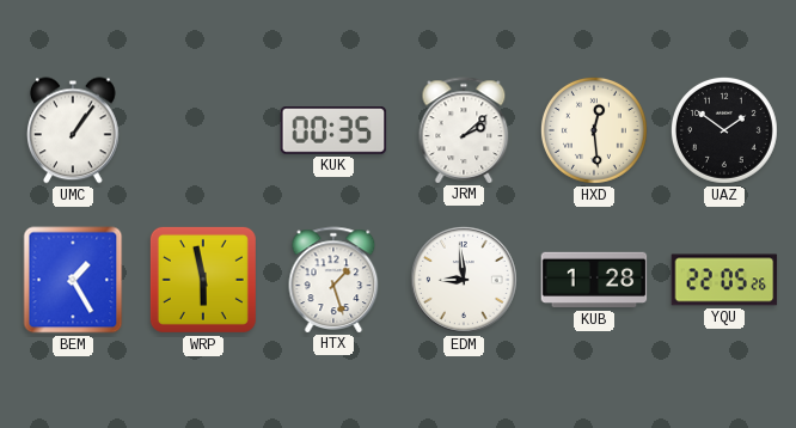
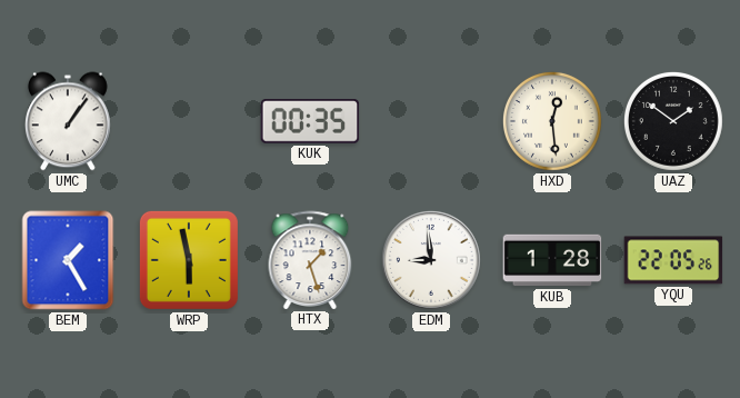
JRM: 2:08 -> none (464, 130)
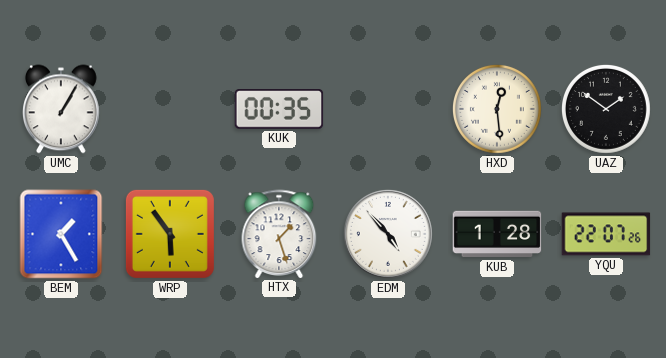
UMC: 1:06 -> 1:05 (62, 109)
WRP: 5:58 -> 5:54 (170, 234)
EDM: 8:59 -> 4:53 (388, 234)
YQU: 22:05 -> 22:07 (606, 234)
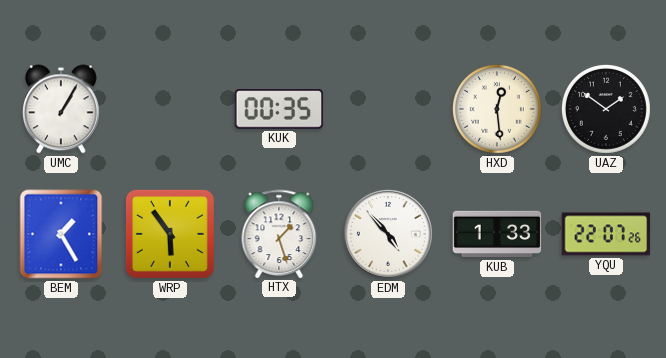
KUB: 1:28 -> 1:33 (497, 234)
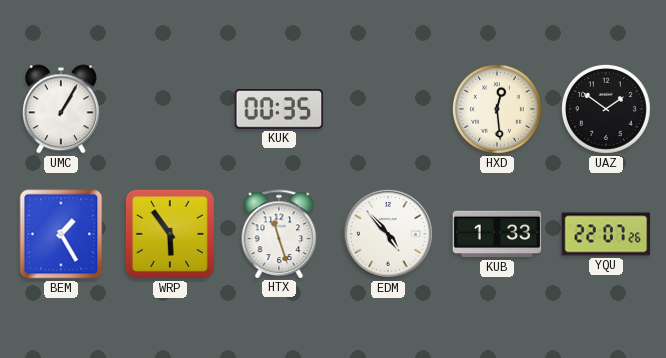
HTX: 1:27 -> 11:27 (279, 234)
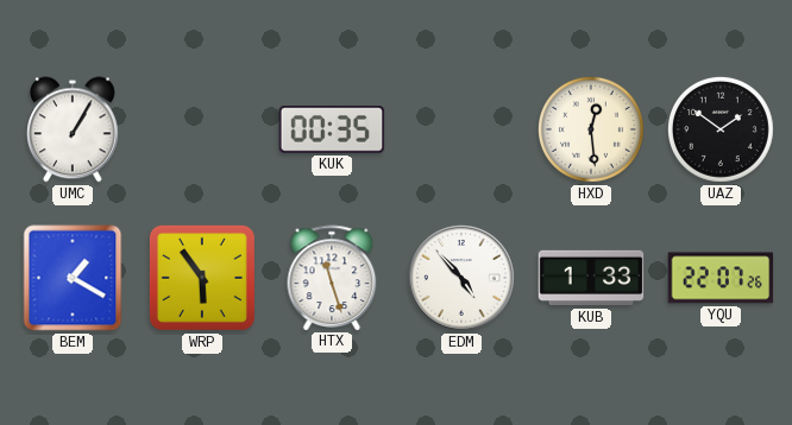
BEM: 1:25 -> 1:20 (73, 278)
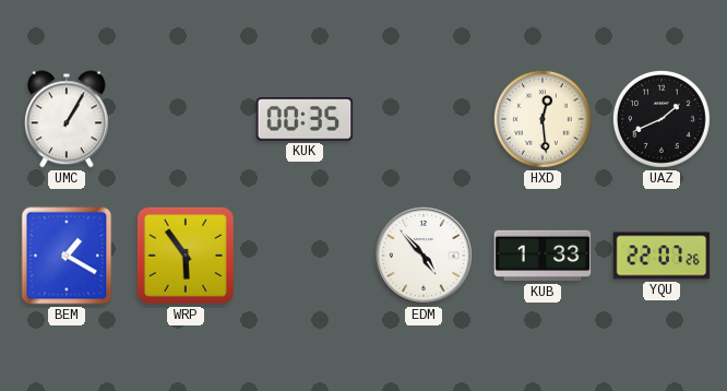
UAZ: 1:51 -> 1:41 (662, 119)
HTX: 11:27 -> none (332, 278)
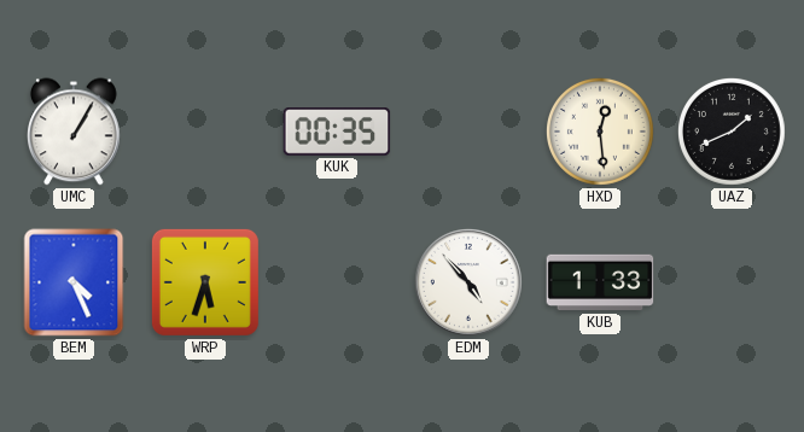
BEM: 1:20 -> 4:26 (74, 282)
WRP: 5:54 -> 5:33 (205, 282)
YQU: 22:07 -> none (662, 256)
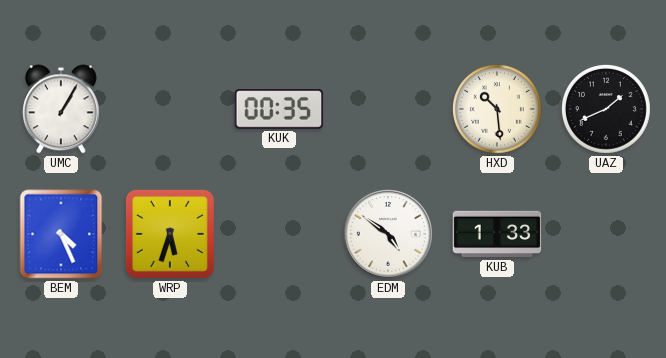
HXD: 12:29 -> 10:29 (497, 109)
EDM: 4:53 -> 4:51 (388, 234)
